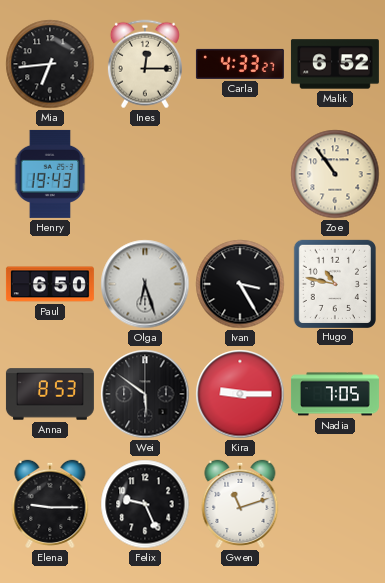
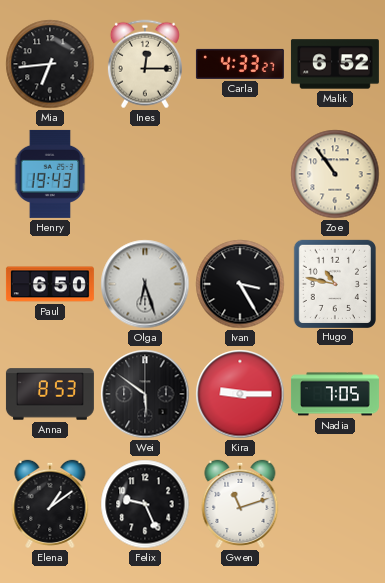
Elena: 9:15 -> 1:09 (50, 504)
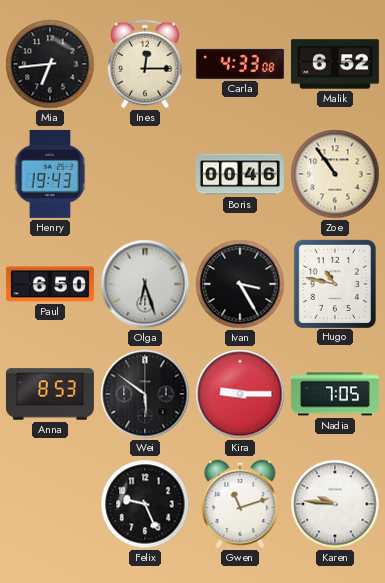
Carla: 4:33:27 -> 4:33:08 (240, 64)
Boris: none -> 00:46 (240, 174)
Elena: 1:09 -> none (50, 504)
Karen: none -> 9:46 (335, 504)
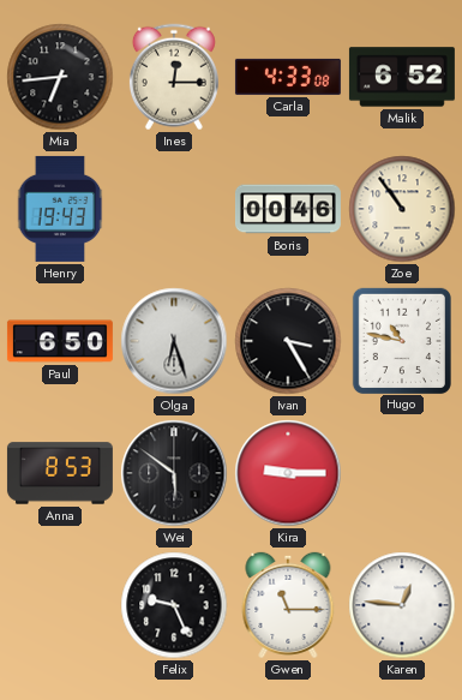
Nadia: 7:05 -> none (335, 394)
Gwen: 11:12 -> 11:15 (288, 605)
Karen: 9:46 -> 12:46 (402, 605)
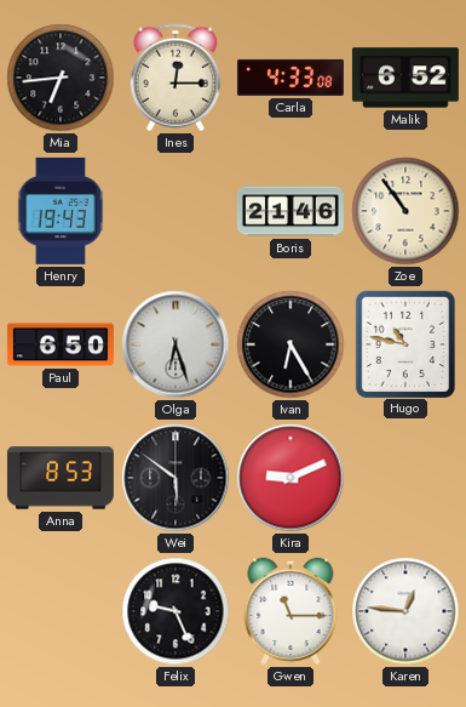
Boris: 00:46 -> 21:46 (290, 211)
Ivan: 3:25 -> 6:25 (290, 344)
Kira: 9:15 -> 9:11 (290, 478)
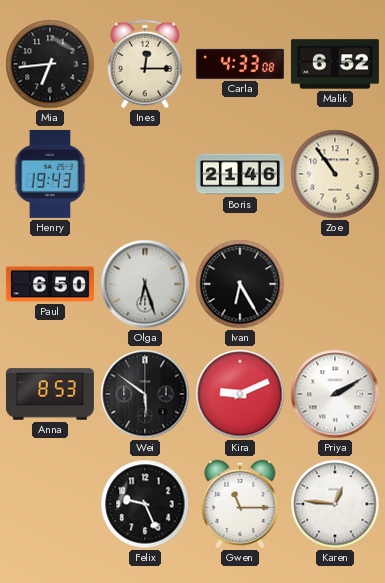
Hugo: 10:47 -> none (405, 343)
Priya: none -> 2:10 (335, 394)
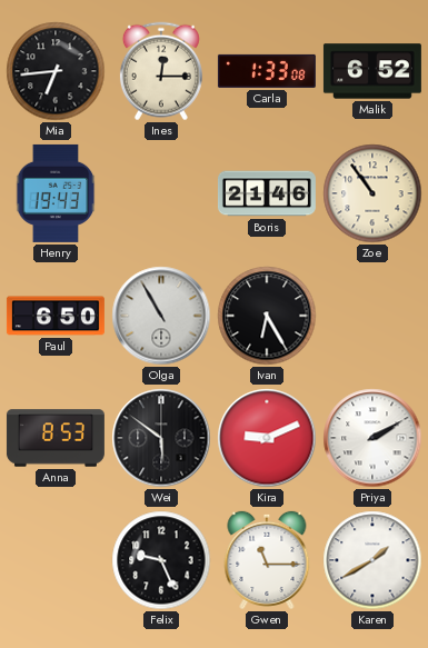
Carla: 4:33 -> 1:33 (267, 71)
Olga: 6:27 -> 10:55 (161, 316)
Karen: 12:46 -> 1:40 (372, 560)
